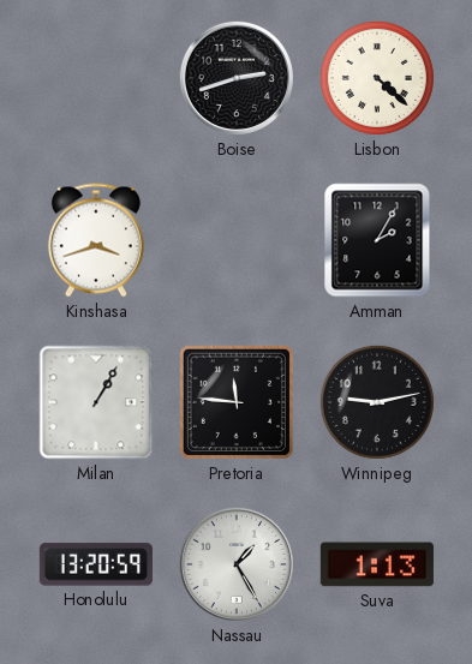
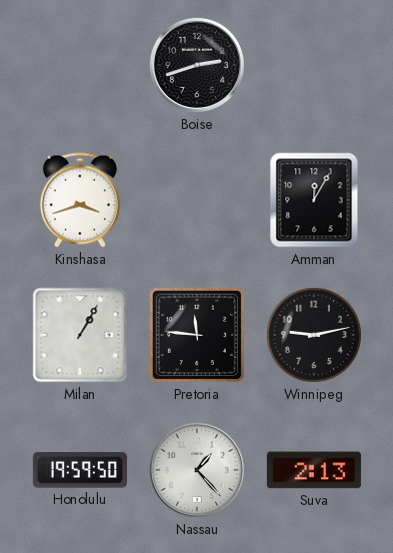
Lisbon: 4:22 -> none (377, 78)
Amman: 2:05 -> 12:05 (314, 200)
Honolulu: 13:20 -> 19:59 (80, 470)
Nassau: 1:25 -> 1:23 (197, 470)
Suva: 1:13 -> 2:13 (314, 470)
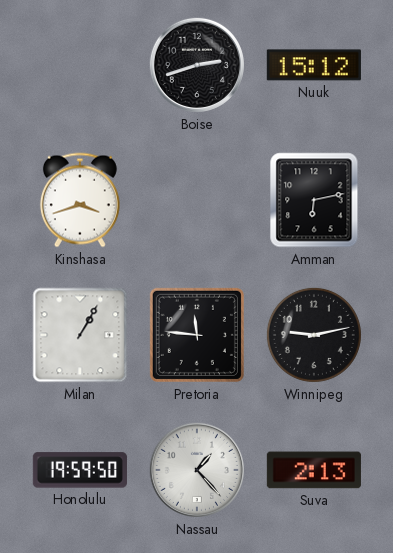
Nuuk: none -> 15:12 (314, 65)
Amman: 12:05 -> 6:13 (314, 200)
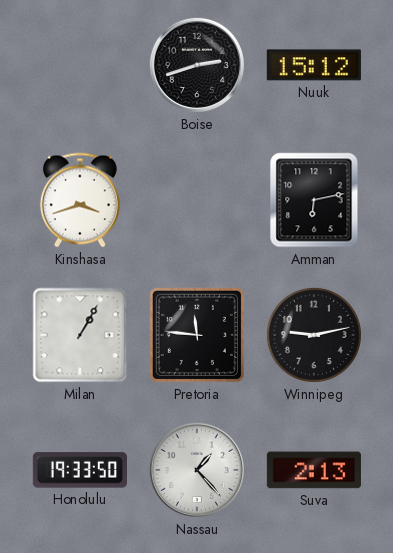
Honolulu: 19:59 -> 19:33 (80, 470)
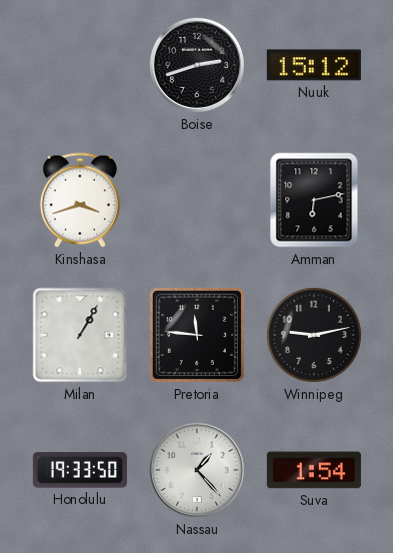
Suva: 2:13 -> 1:54 (314, 470)
